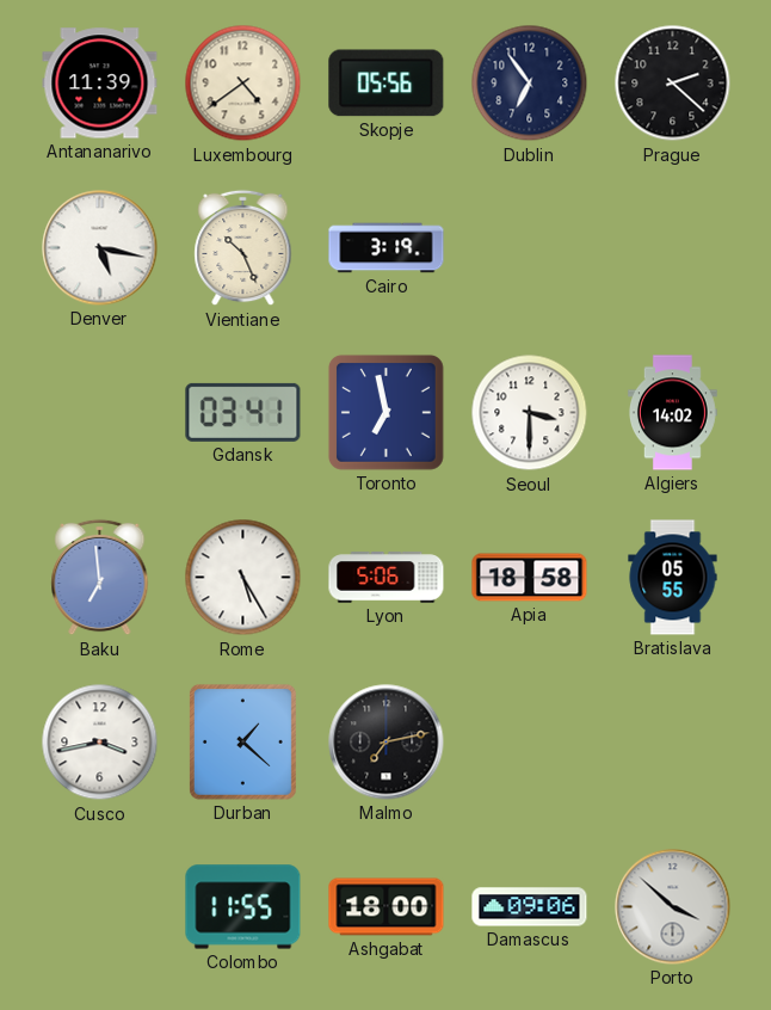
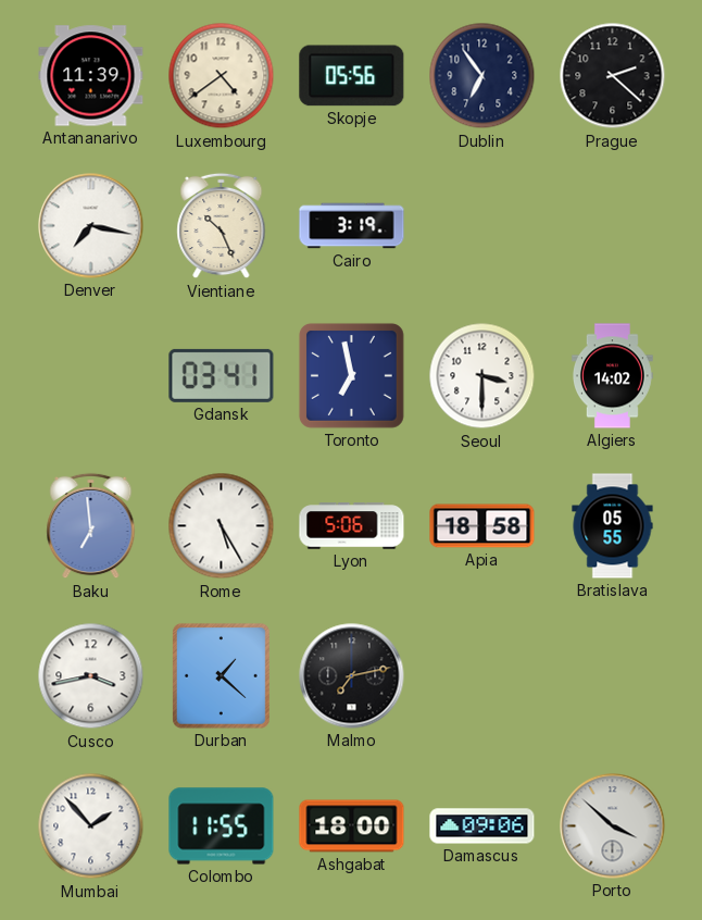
Denver: 5:17 -> 7:17 (91, 226)
Mumbai: none -> 1:53 (91, 826)
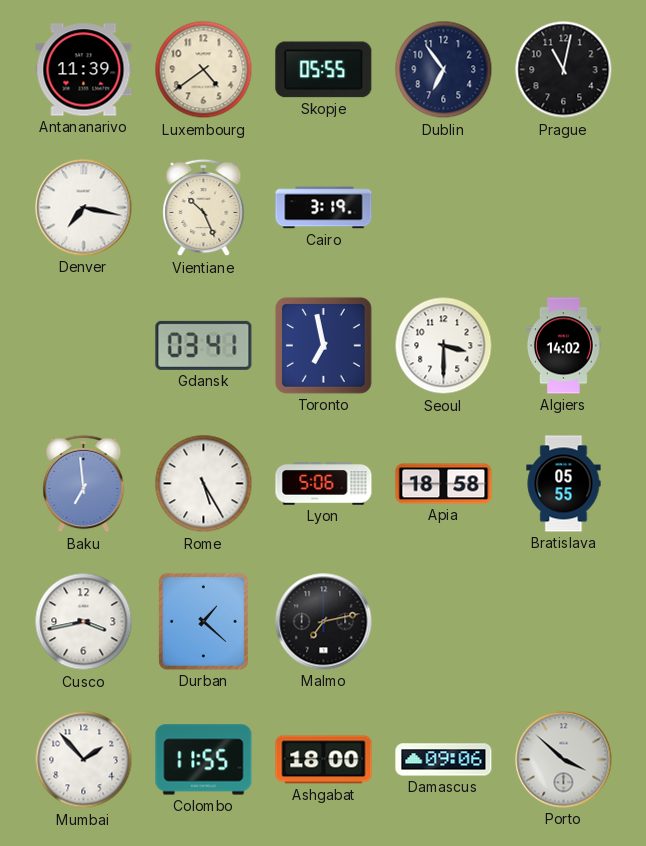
Skopje: 05:56 -> 05:55 (324, 70)
Prague: 2:22 -> 11:02 (564, 70)
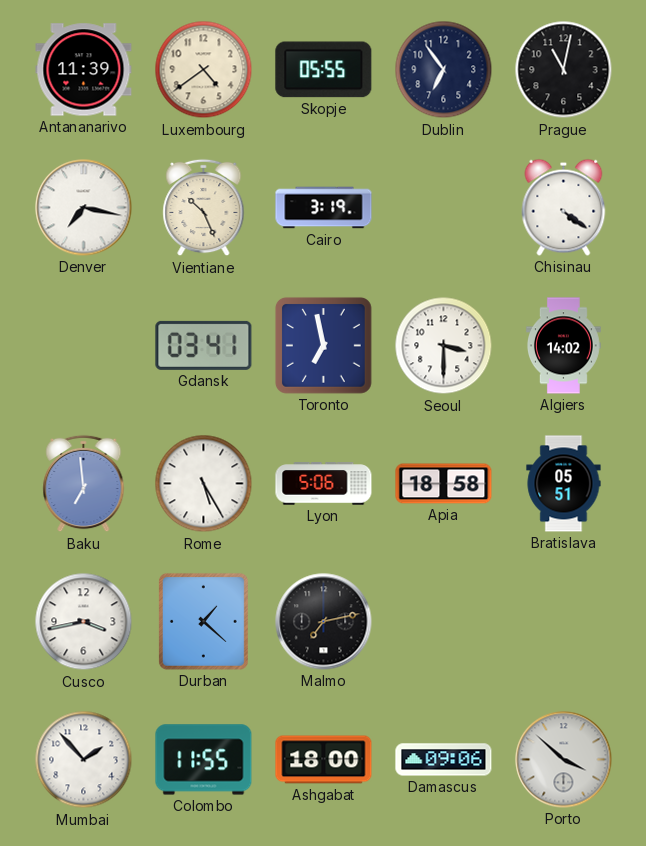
Chisinau: none -> 4:21 (564, 207)
Bratislava: 05:55 -> 05:51 (564, 484)
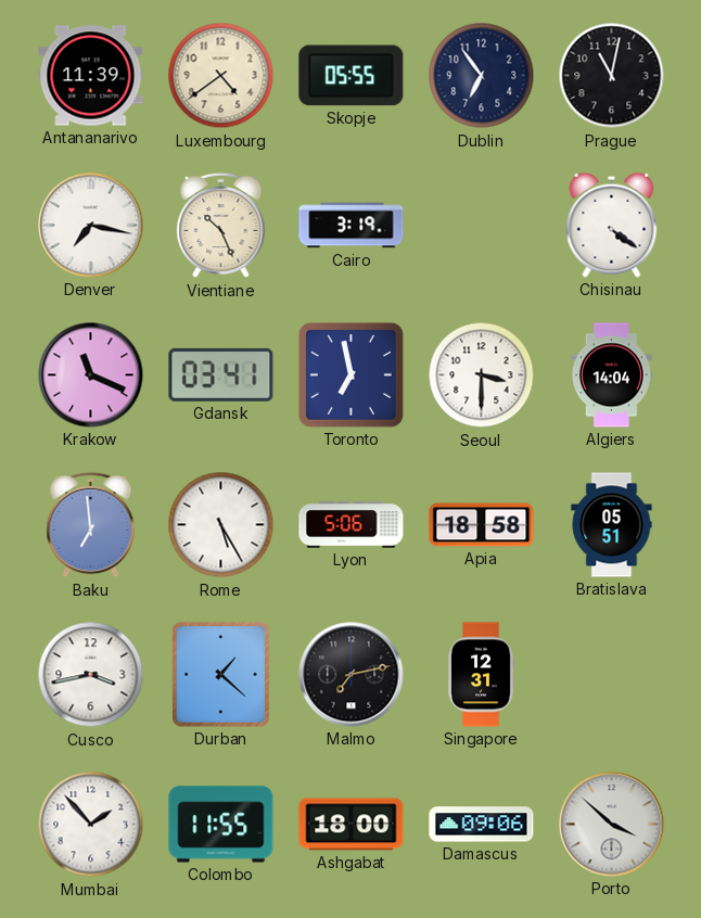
Krakow: none -> 11:19 (91, 375)
Algiers: 14:02 -> 14:04 (611, 375)
Singapore: none -> 12:31 (481, 675)
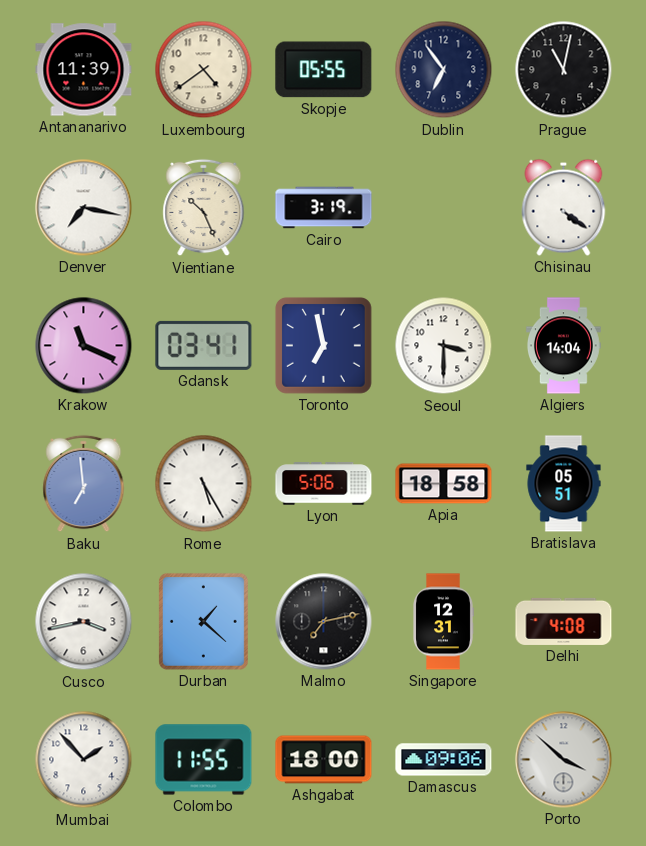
Delhi: none -> 4:08 (564, 621)
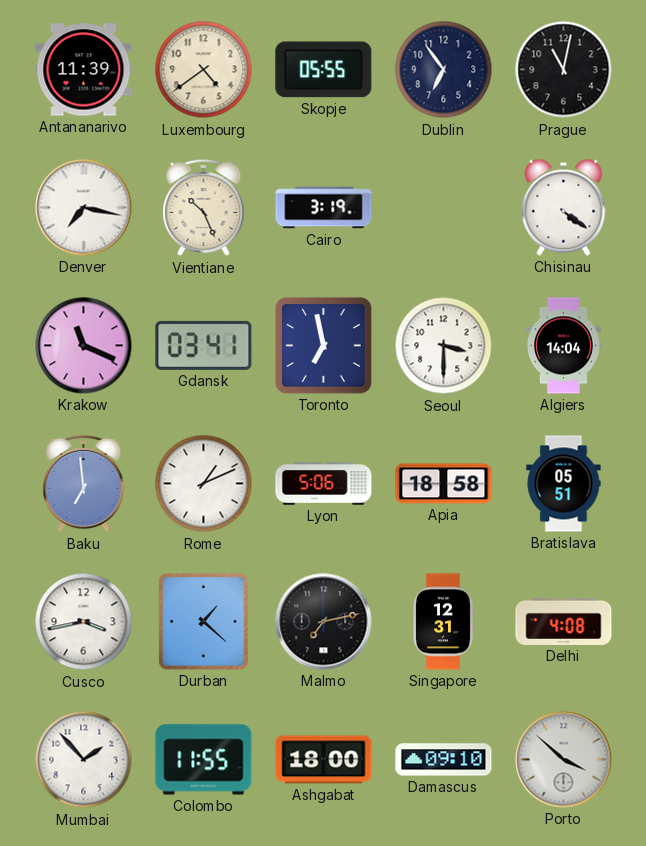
Rome: 5:25 -> 1:11 (204, 484)
Damascus: 09:06 -> 09:10 (444, 760)
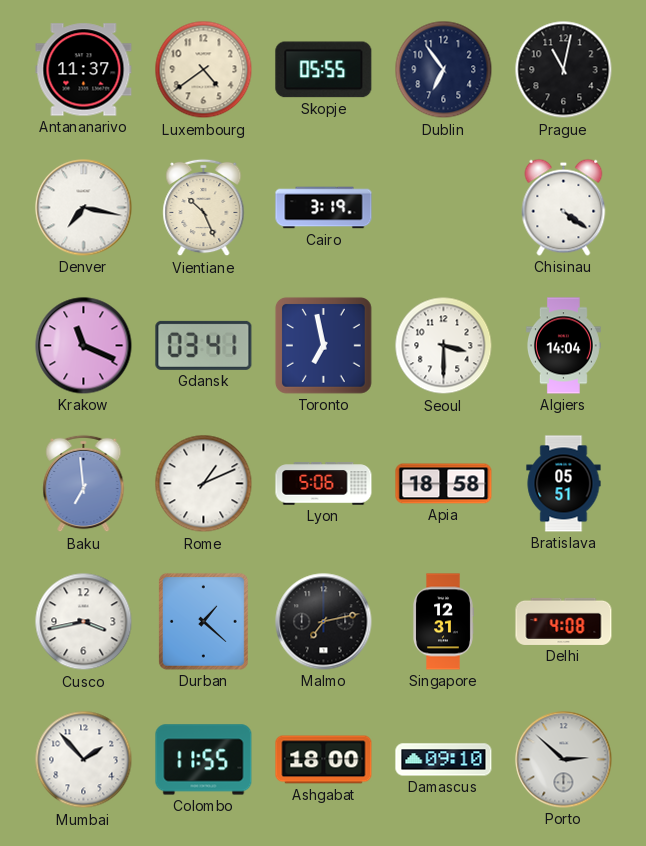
Antananarivo: 11:39 -> 11:37 (84, 70)
Porto: 3:52 -> 2:52 (564, 760)
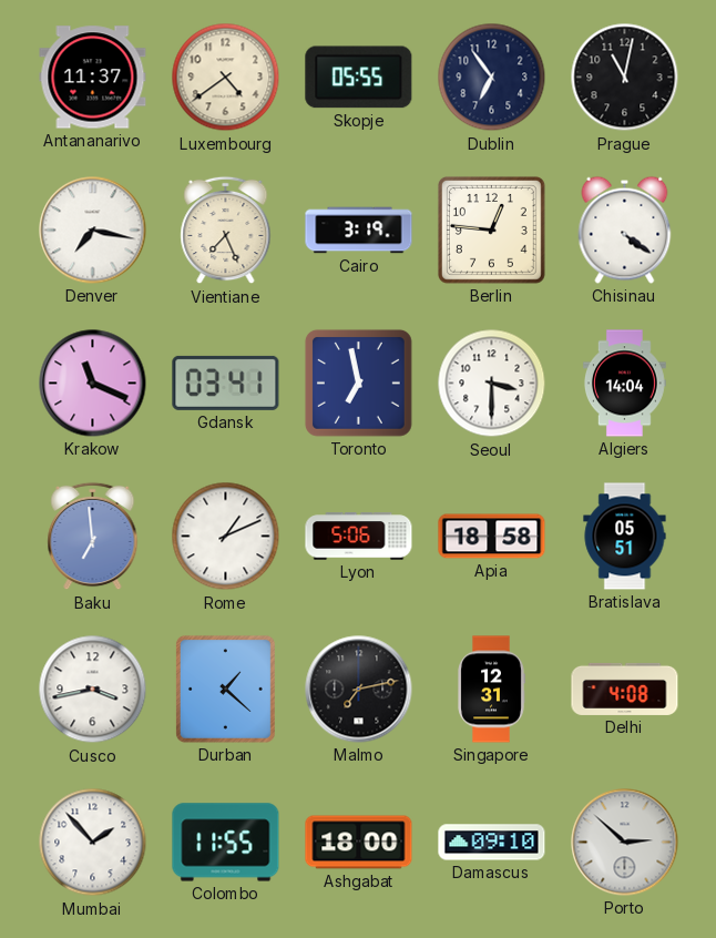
Vientiane: 10:26 -> 7:26 (226, 231)
Berlin: none -> 12:46 (491, 230)
